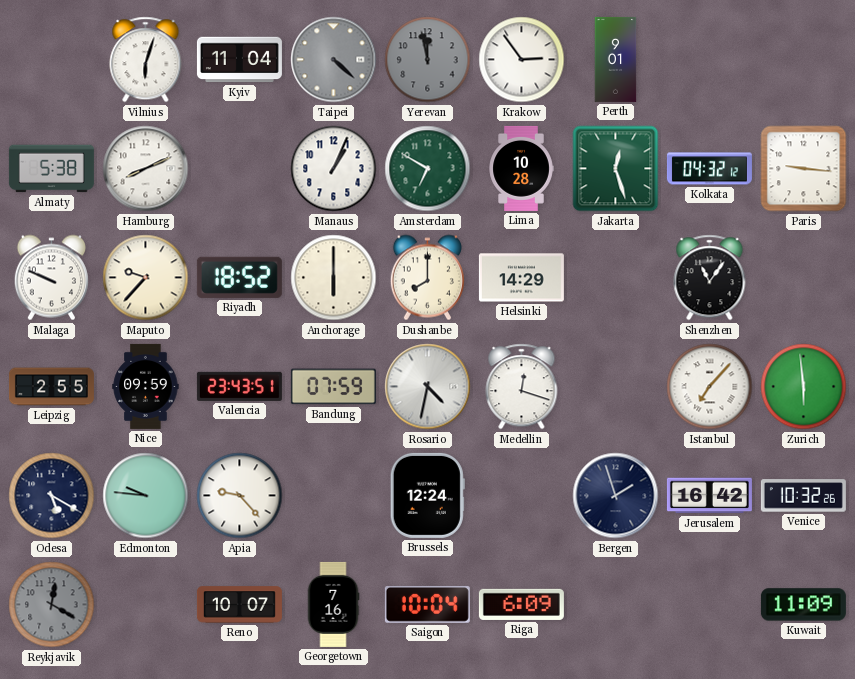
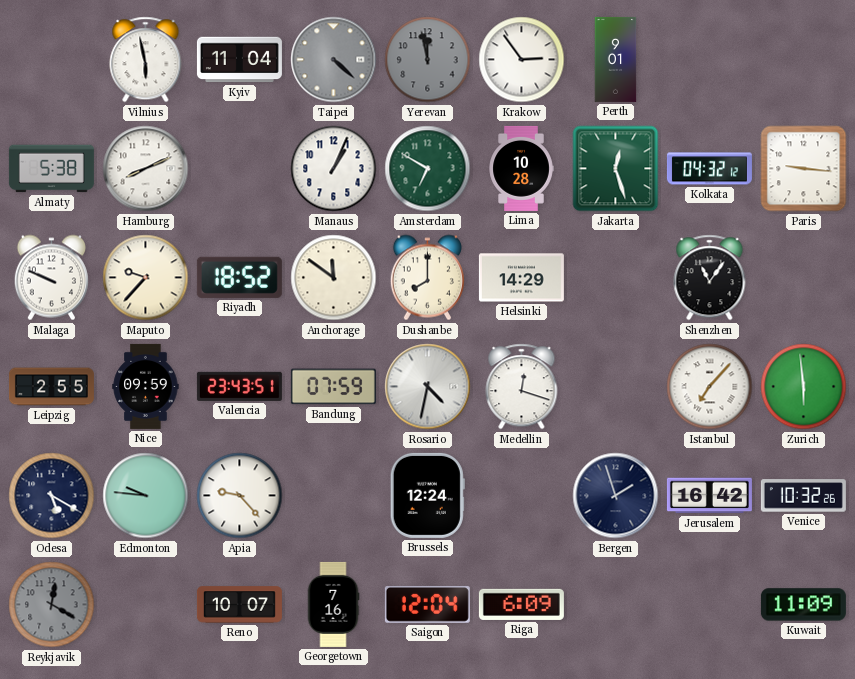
Vilnius: 6:03 -> 5:58 (146, 60)
Anchorage: 6:00 -> 11:51 (334, 278)
Saigon: 10:04 -> 12:04 (427, 605)
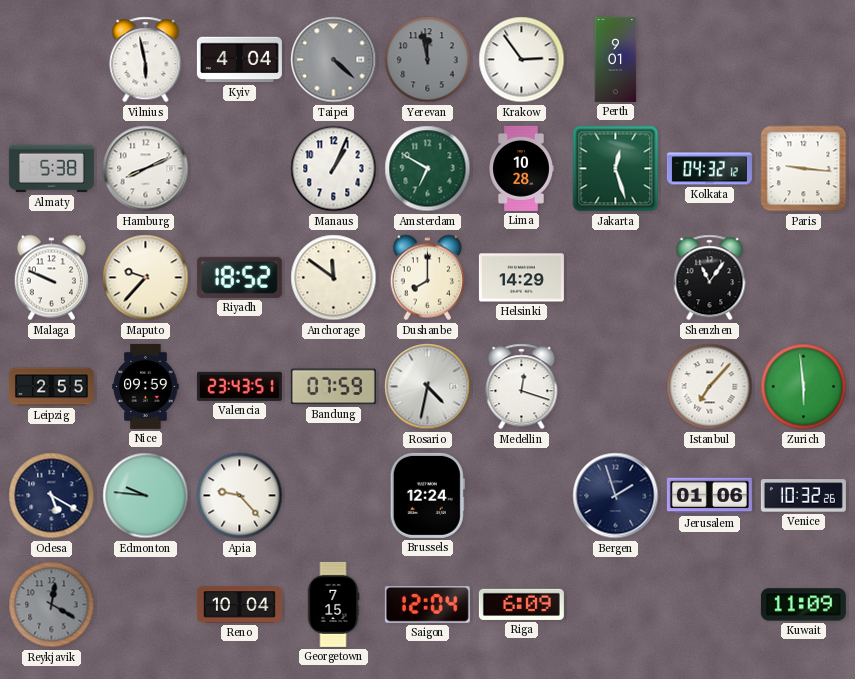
Kyiv: 11:04 -> 4:04 (239, 60)
Jerusalem: 16:42 -> 01:06 (709, 496)
Reno: 10:07 -> 10:04 (239, 605)
Georgetown: 7:16 -> 7:15 (333, 604)
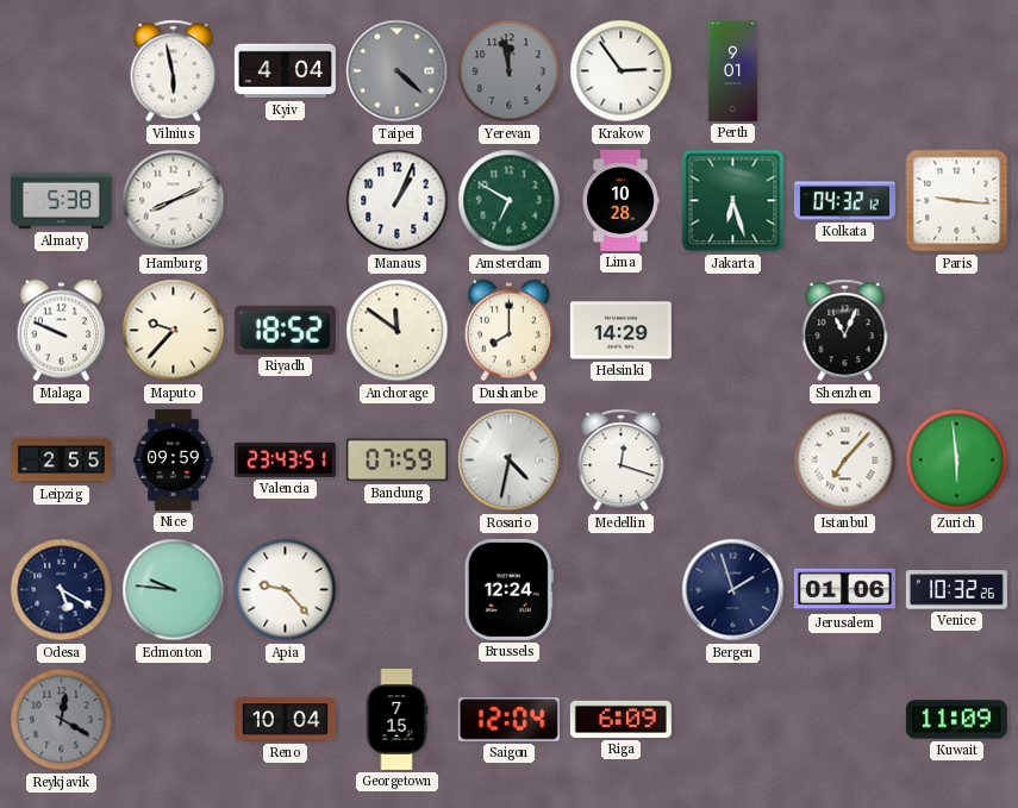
Jakarta: 12:27 -> 6:27 (733, 201)
Shenzhen: 11:06 -> 11:04 (845, 331)
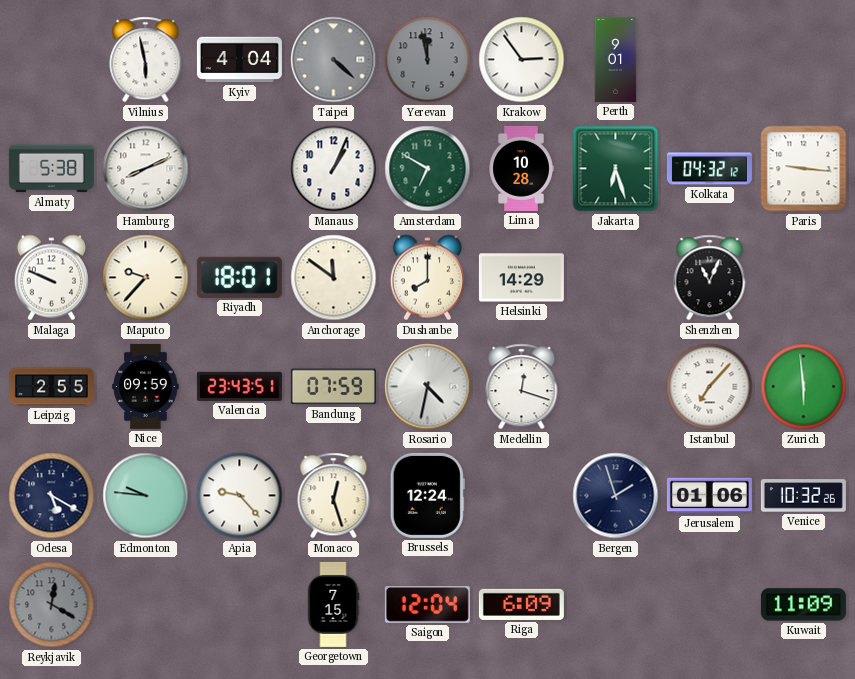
Riyadh: 18:52 -> 18:01 (239, 277)
Monaco: none -> 12:27 (334, 496)
Reno: 10:04 -> none (285, 720)
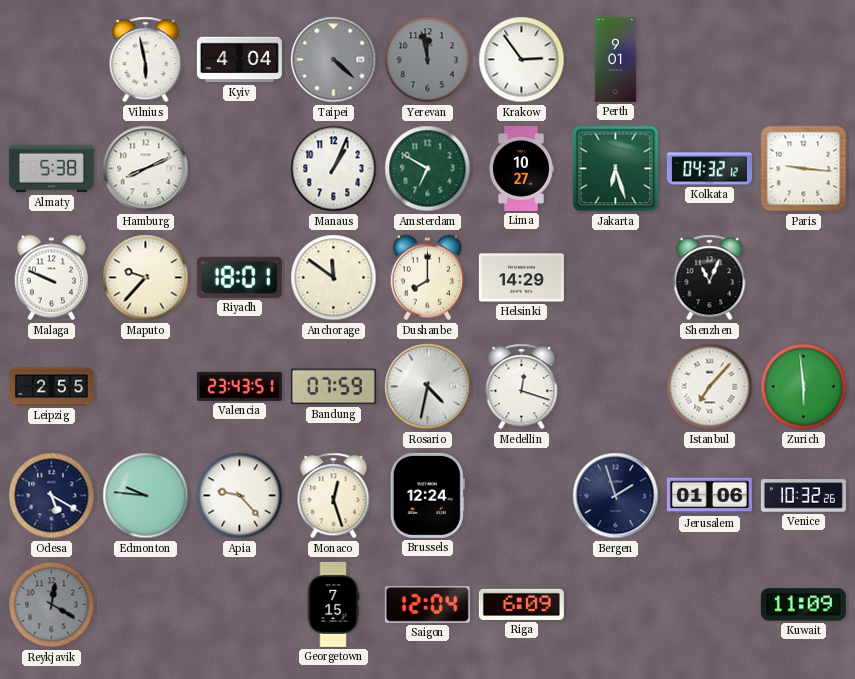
Lima: 10:28 -> 10:27 (521, 168)
Nice: 09:59 -> none (146, 386)
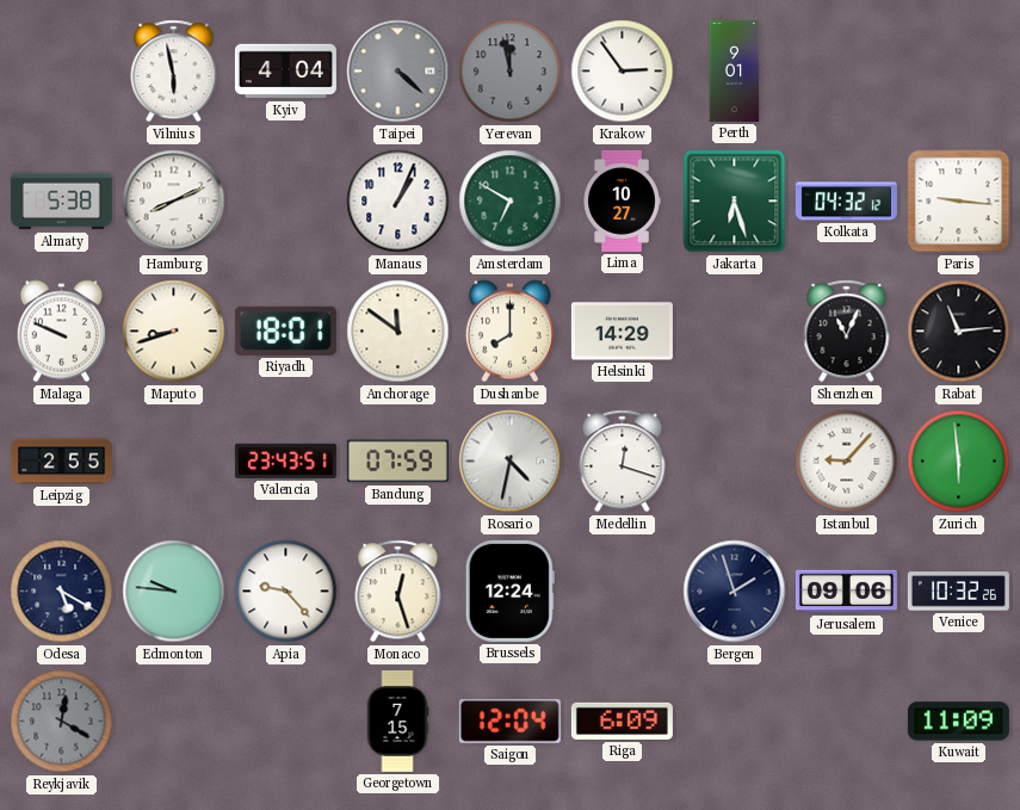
Maputo: 9:37 -> 8:42 (174, 332)
Rabat: none -> 11:14 (959, 332)
Istanbul: 7:07 -> 9:07 (847, 462)
Jerusalem: 01:06 -> 09:06 (846, 592)
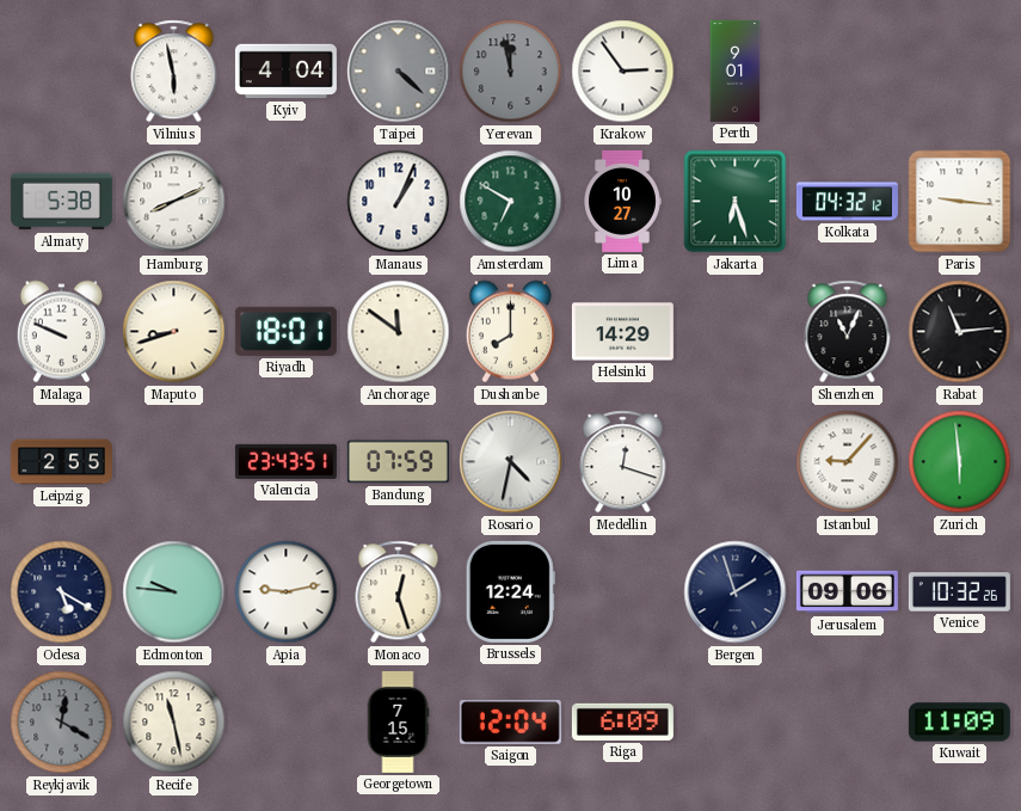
Apia: 9:23 -> 9:13 (287, 592)
Recife: none -> 11:28 (174, 723)
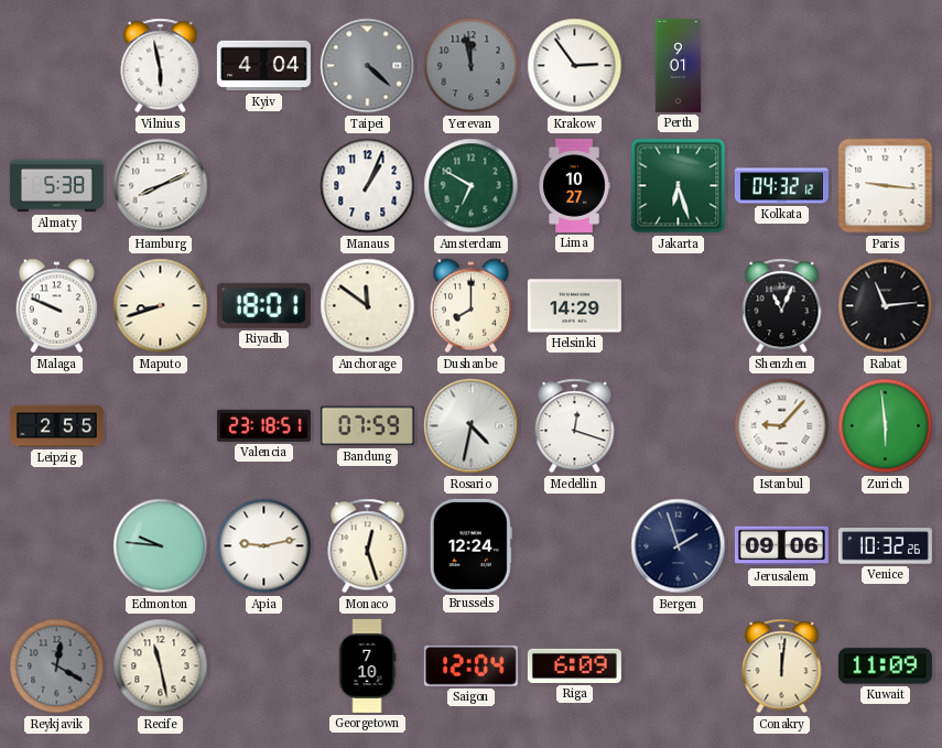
Valencia: 23:43 -> 23:18 (263, 425)
Odesa: 5:20 -> none (62, 592)
Georgetown: 7:15 -> 7:10 (367, 665)
Conakry: none -> 12:01 (782, 666)
